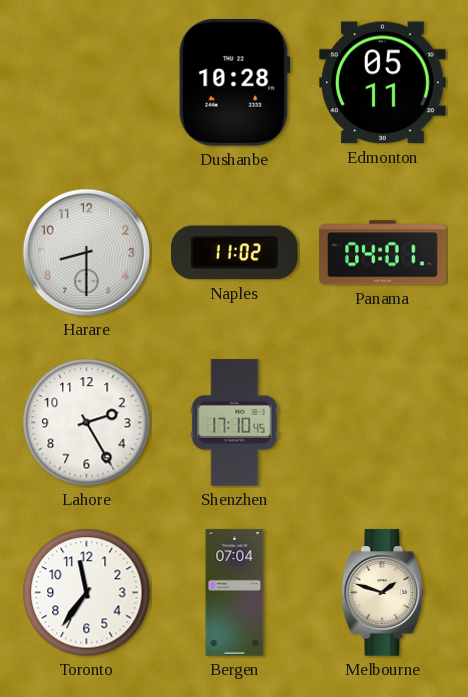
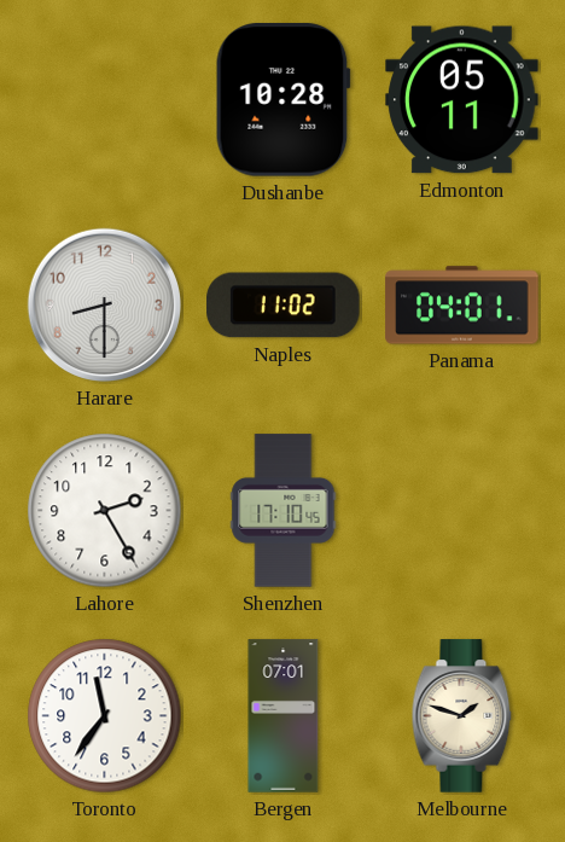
Bergen: 07:04 -> 07:01 (284, 716)
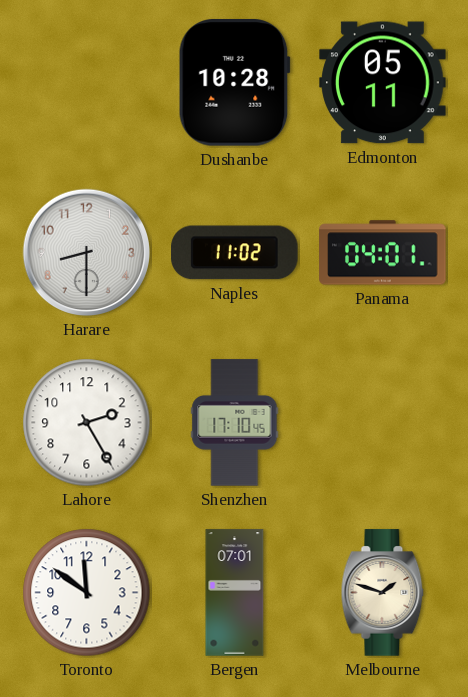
Toronto: 11:36 -> 11:51 (87, 593)
